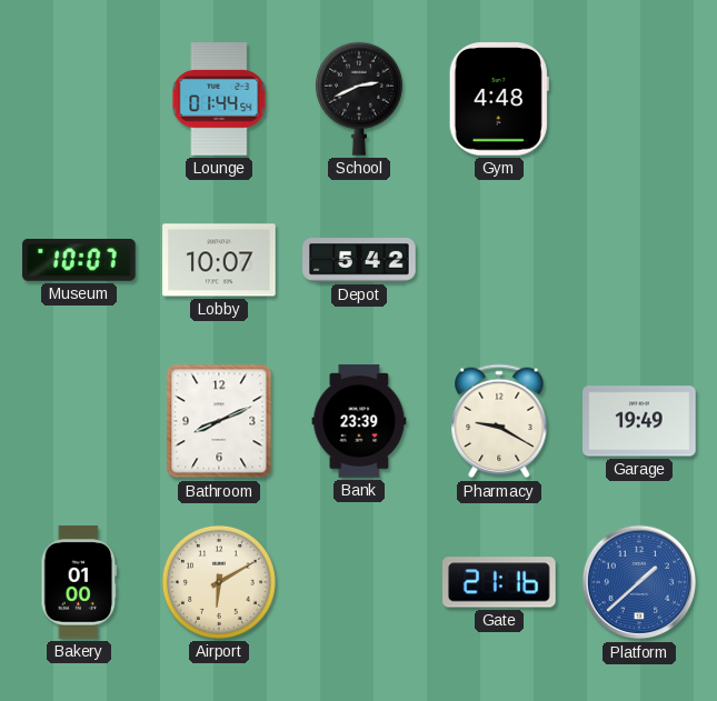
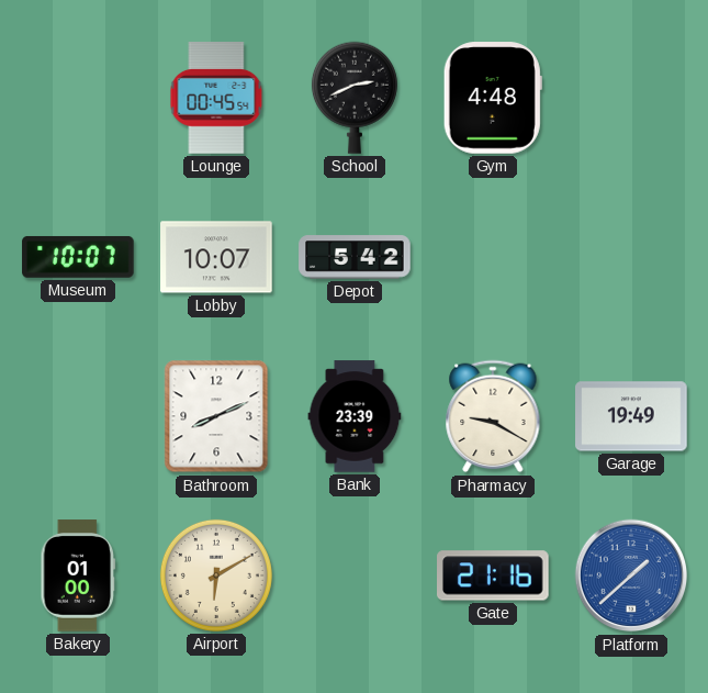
Lounge: 01:44 -> 00:45 (216, 98)
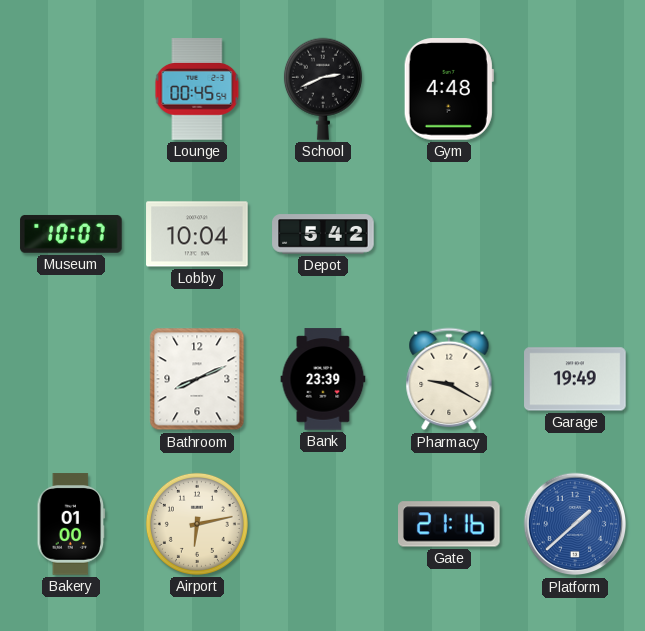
Lobby: 10:07 -> 10:04 (197, 234)
Airport: 6:10 -> 6:13 (197, 524)
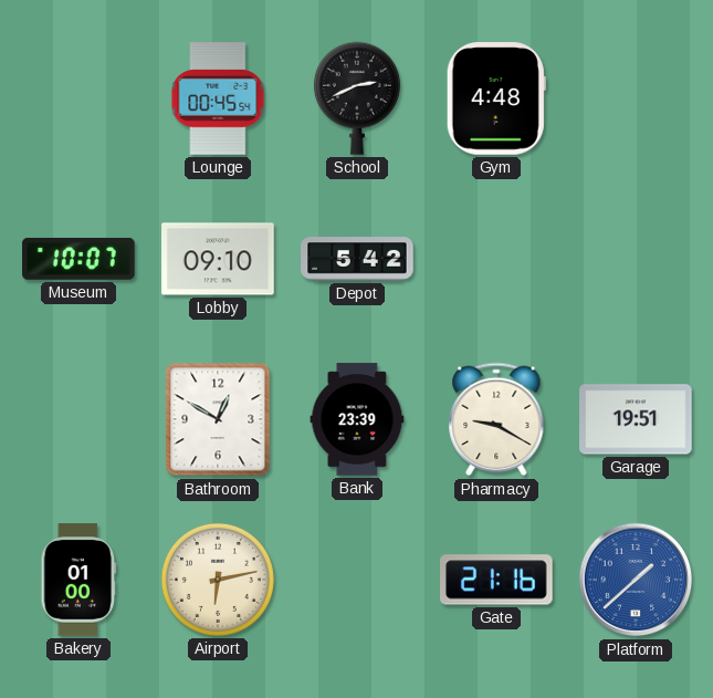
Lobby: 10:04 -> 09:10 (218, 259)
Bathroom: 8:11 -> 12:50 (218, 419)
Garage: 19:49 -> 19:51 (636, 419)
